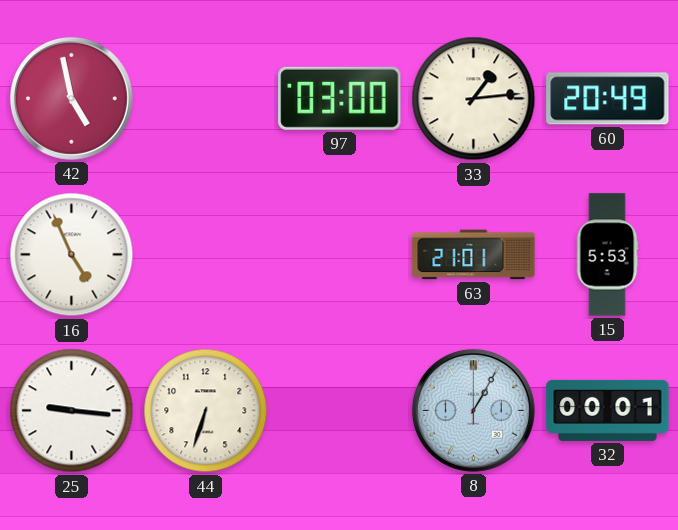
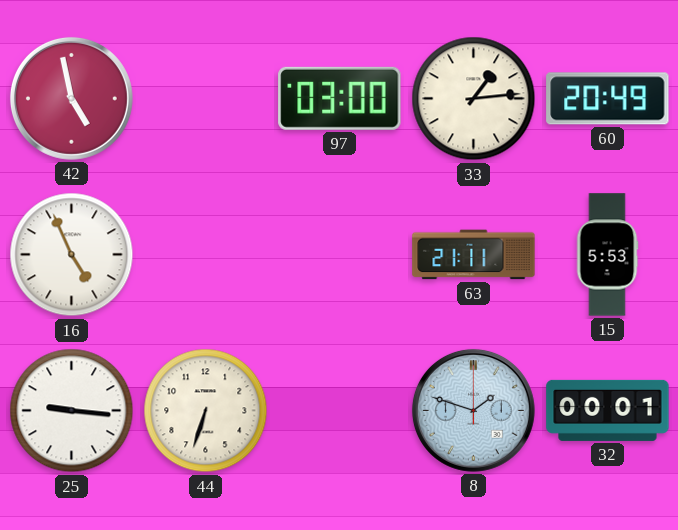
63: 21:01 -> 21:11 (474, 255)
8: 1:05 -> 1:48 (473, 410)
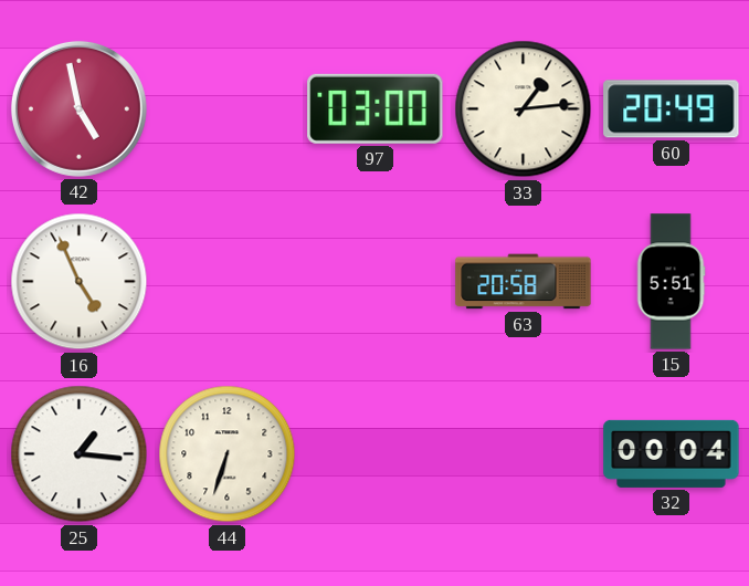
63: 21:11 -> 20:58 (524, 282)
15: 5:53 -> 5:51 (671, 282)
25: 9:16 -> 1:16 (80, 454)
8: 1:48 -> none (473, 410)
32: 00:01 -> 00:04 (672, 453)
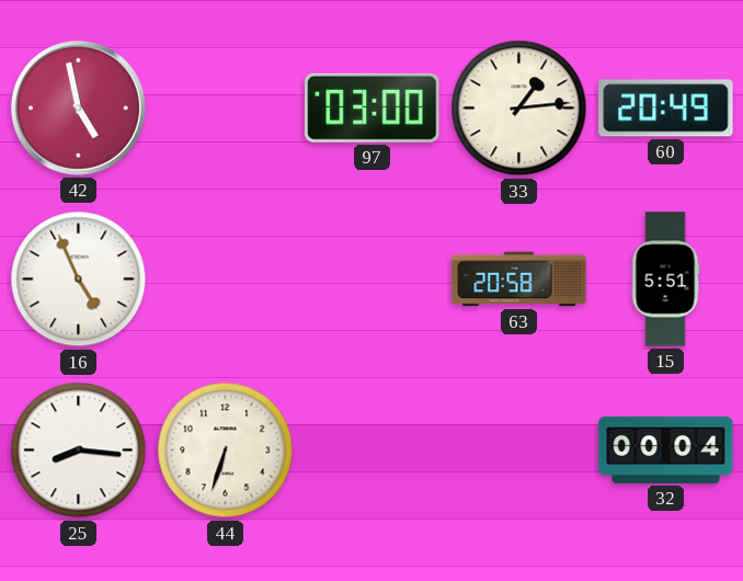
25: 1:16 -> 8:16 (79, 451)
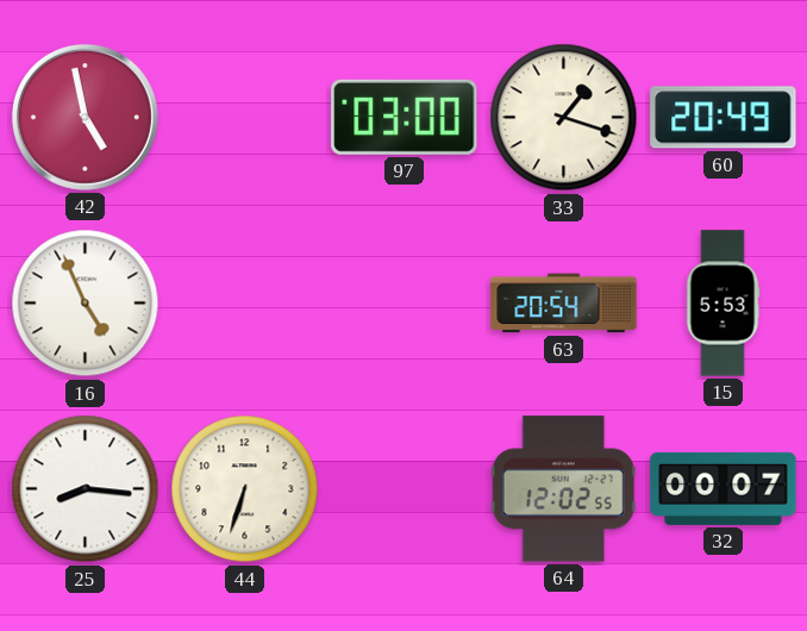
33: 1:14 -> 1:18 (564, 118)
63: 20:58 -> 20:54 (564, 304)
15: 5:51 -> 5:53 (722, 304)
64: none -> 12:02 (563, 489)
32: 00:04 -> 00:07 (724, 488)
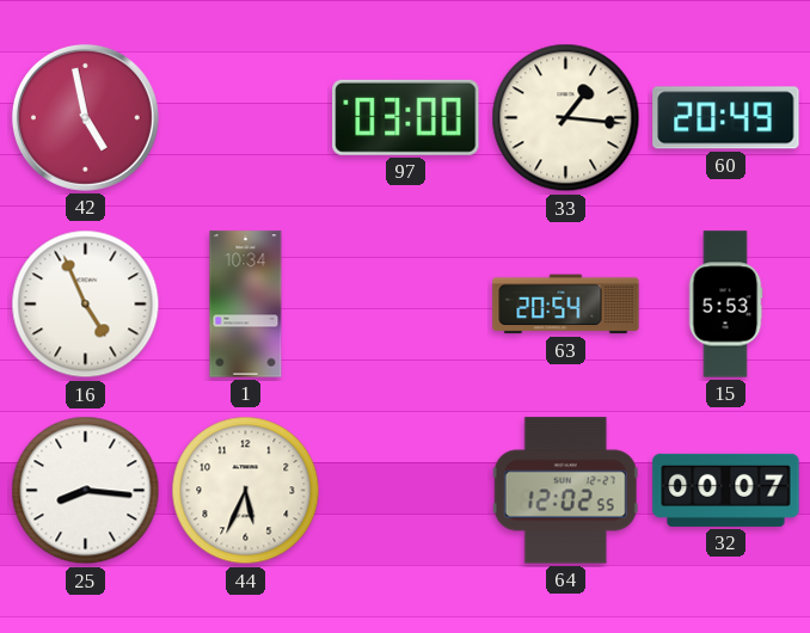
33: 1:18 -> 1:16 (566, 118)
1: none -> 10:34 (246, 305)
44: 6:33 -> 5:34 (246, 491)
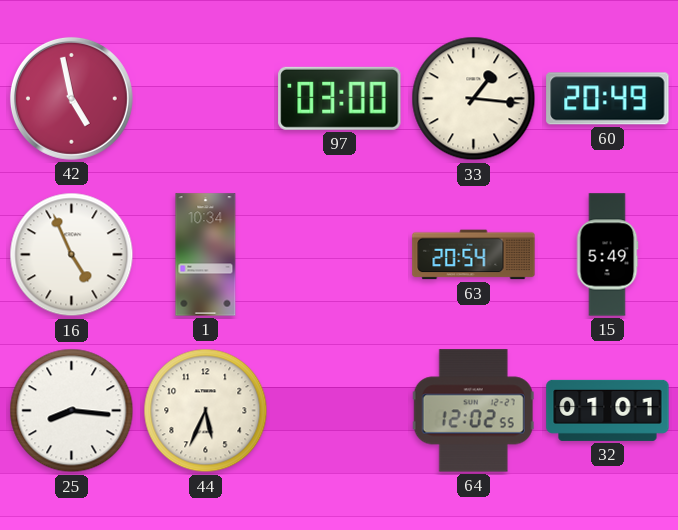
15: 5:53 -> 5:49 (607, 255)
32: 00:07 -> 01:01 (608, 410)
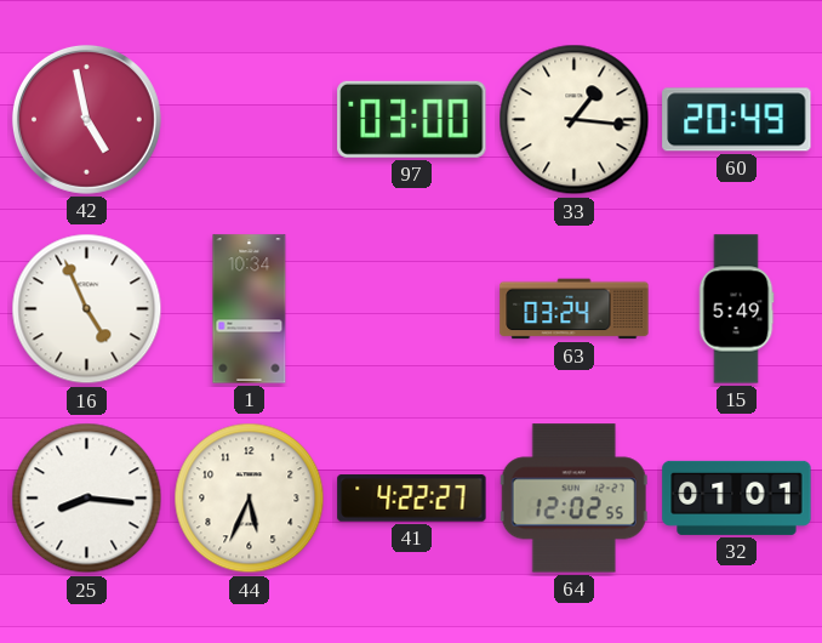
63: 20:54 -> 03:24 (575, 309)
41: none -> 4:22 (412, 499)
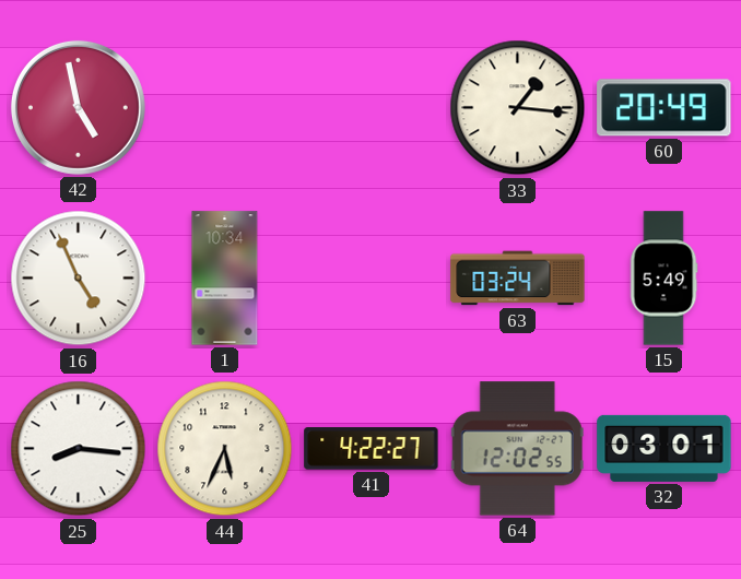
97: 03:00 -> none (412, 119)
32: 01:01 -> 03:01 (664, 448)
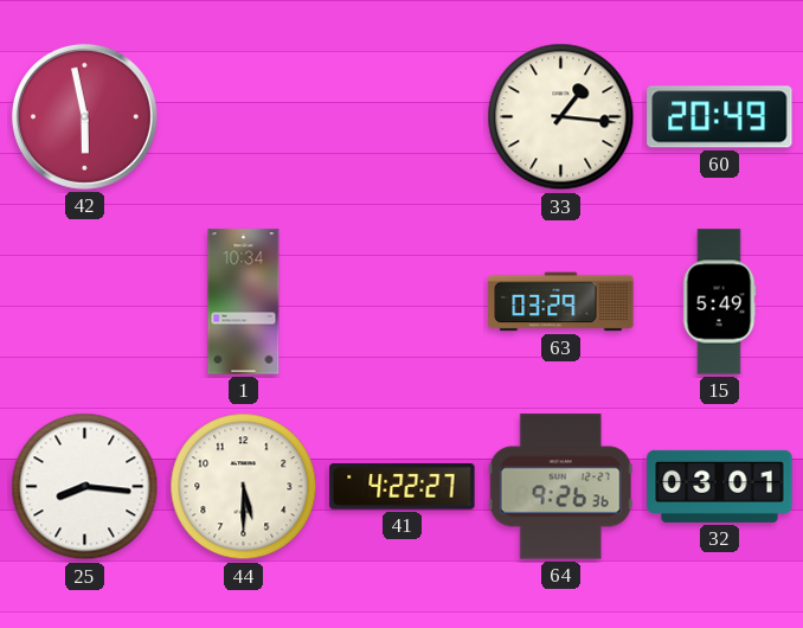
42: 4:58 -> 5:58 (84, 116)
16: 4:56 -> none (79, 279)
63: 03:24 -> 03:29 (561, 302)
44: 5:34 -> 5:30 (244, 487)
64: 12:02 -> 9:26 (560, 487)
